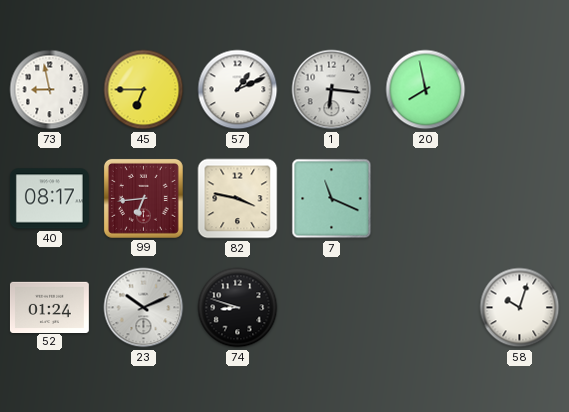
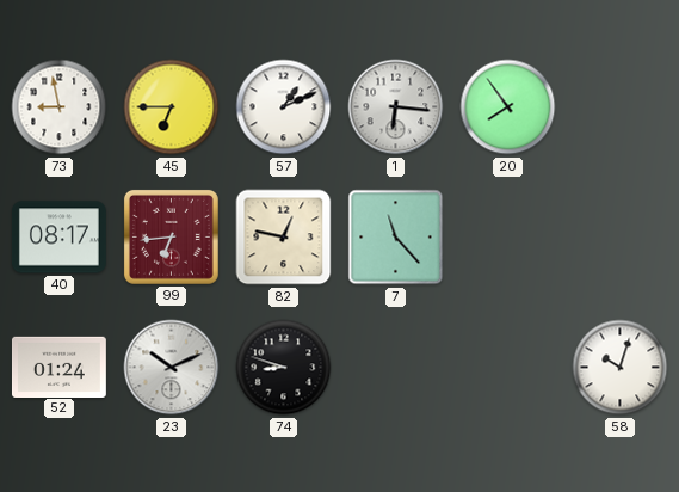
20: 7:58 -> 7:54 (508, 107)
82: 3:47 -> 12:47 (284, 238)
7: 11:19 -> 11:23 (396, 238)
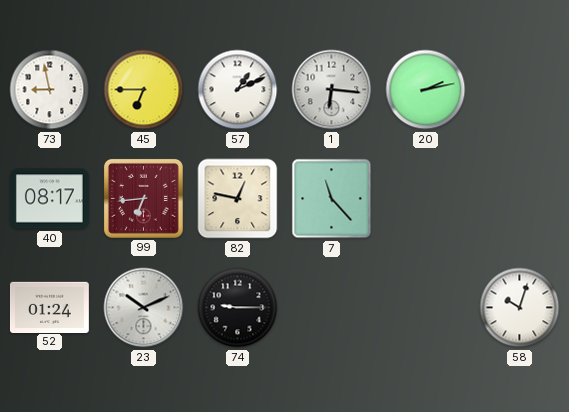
20: 7:54 -> 2:13 (426, 90)
74: 8:48 -> 9:15 (238, 308)
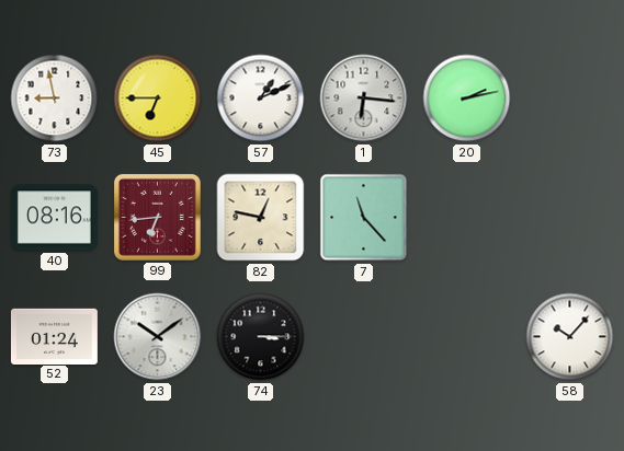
40: 08:17 -> 08:16 (54, 218)
23: 10:11 -> 10:09 (158, 337)
74: 9:15 -> 3:15 (261, 337)
58: 10:03 -> 10:07 (570, 337)
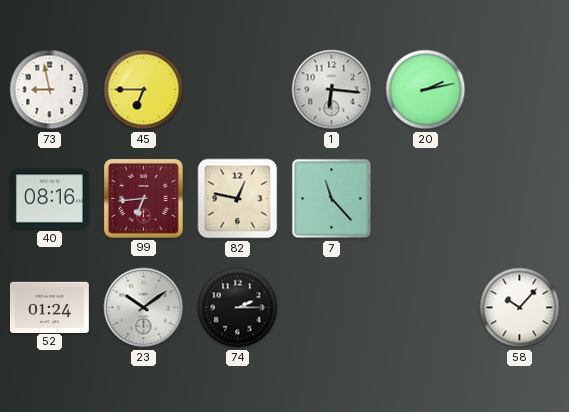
57: 1:11 -> none (261, 99)
74: 3:15 -> 2:15 (238, 308)
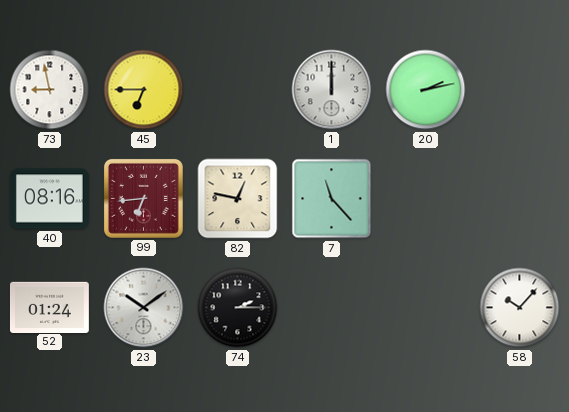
1: 6:16 -> 12:00 (332, 90)
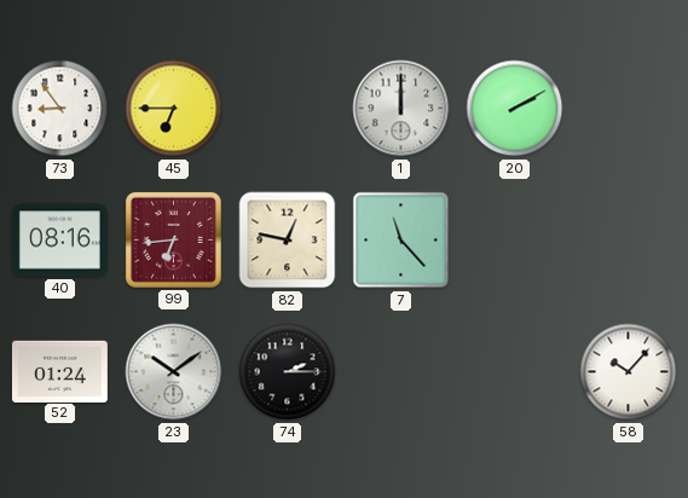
73: 8:58 -> 8:54 (60, 109)
20: 2:13 -> 2:10 (515, 109)
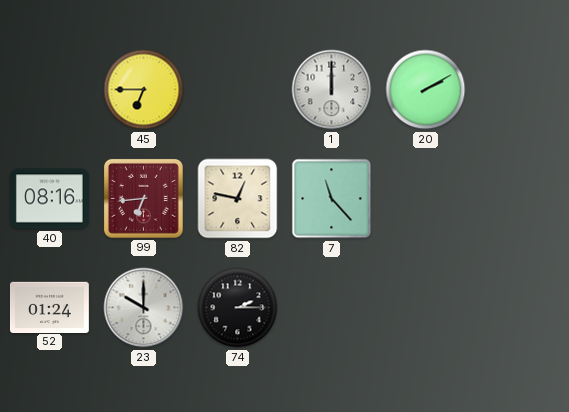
73: 8:54 -> none (60, 109)
23: 10:09 -> 10:00 (144, 308)
58: 10:07 -> none (629, 372)
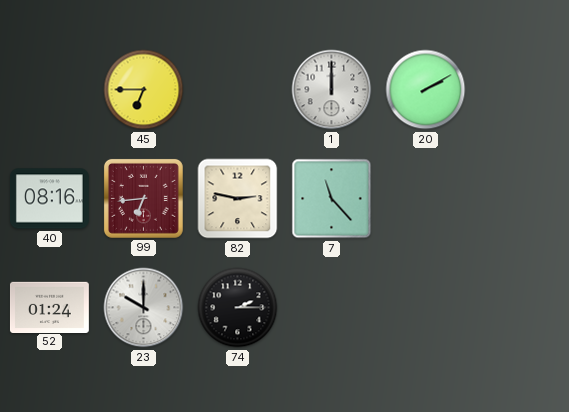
82: 12:47 -> 2:47 (238, 199)
